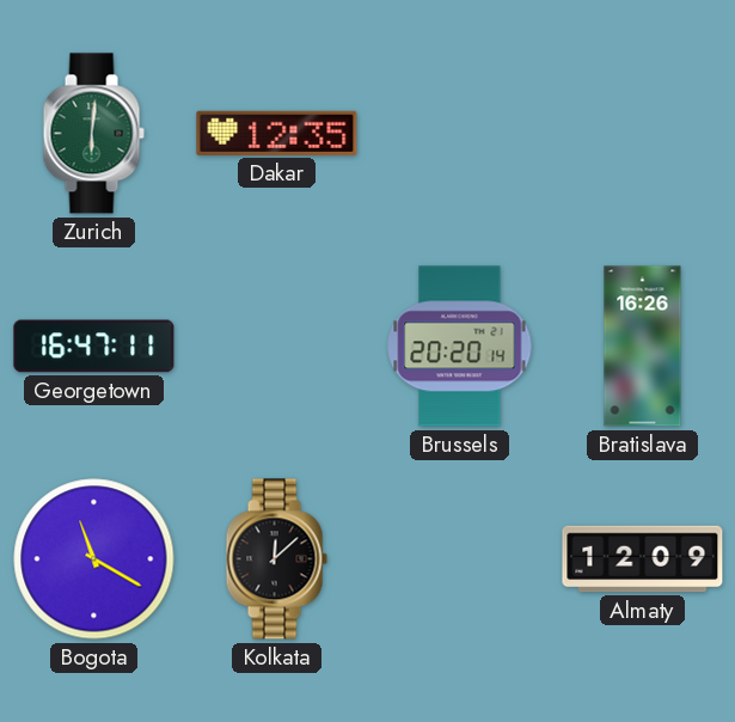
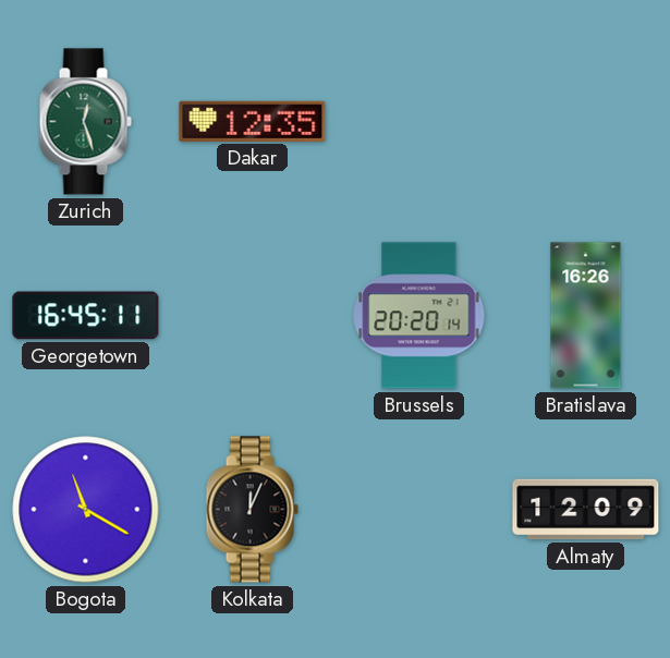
Zurich: 6:01 -> 12:27 (85, 122)
Georgetown: 16:47 -> 16:45 (86, 316)
Kolkata: 12:08 -> 12:04 (252, 510)
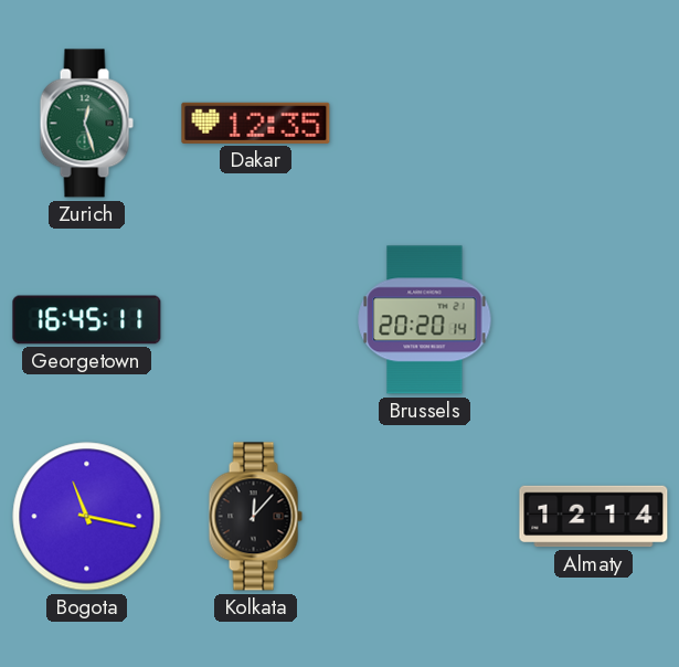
Bratislava: 16:26 -> none (586, 316)
Bogota: 11:20 -> 11:17 (87, 517)
Kolkata: 12:04 -> 12:07 (255, 517)
Almaty: 12:09 -> 12:14 (594, 517)
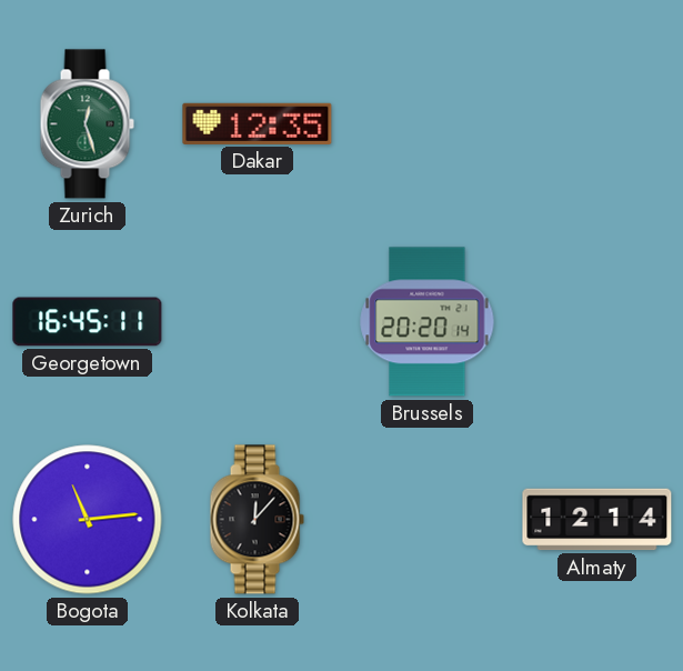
Bogota: 11:17 -> 11:14 (88, 520)
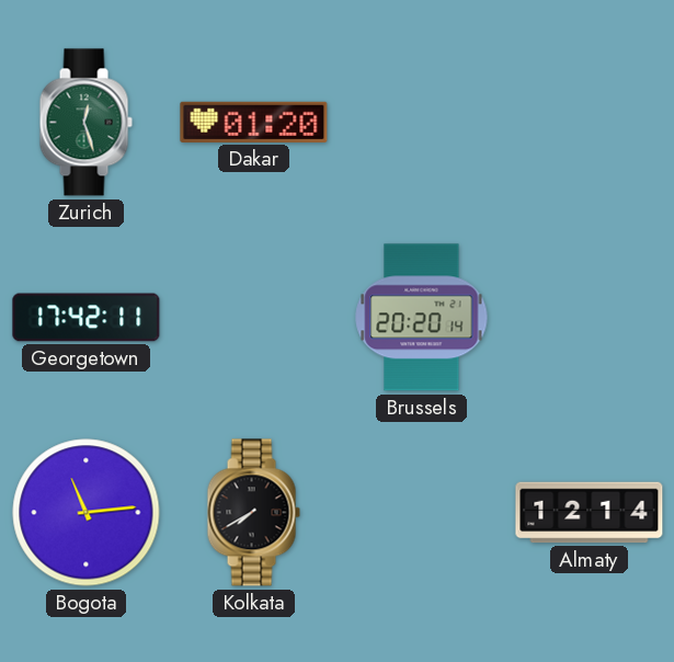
Dakar: 12:35 -> 01:20 (254, 122)
Georgetown: 16:45 -> 17:42 (87, 318)
Kolkata: 12:07 -> 7:40 (253, 513)
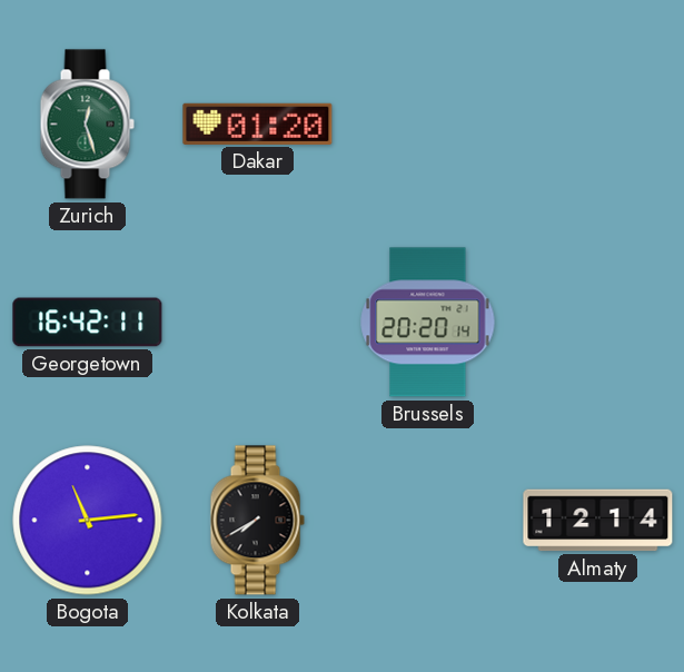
Georgetown: 17:42 -> 16:42 (88, 323)
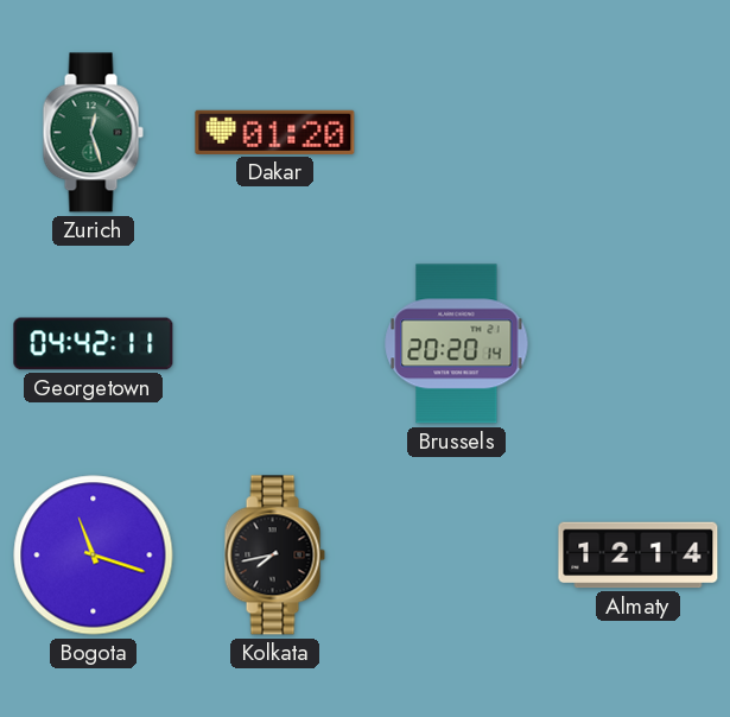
Georgetown: 16:42 -> 04:42 (94, 344)
Bogota: 11:14 -> 11:18 (94, 556)
Kolkata: 7:40 -> 7:43 (274, 556)
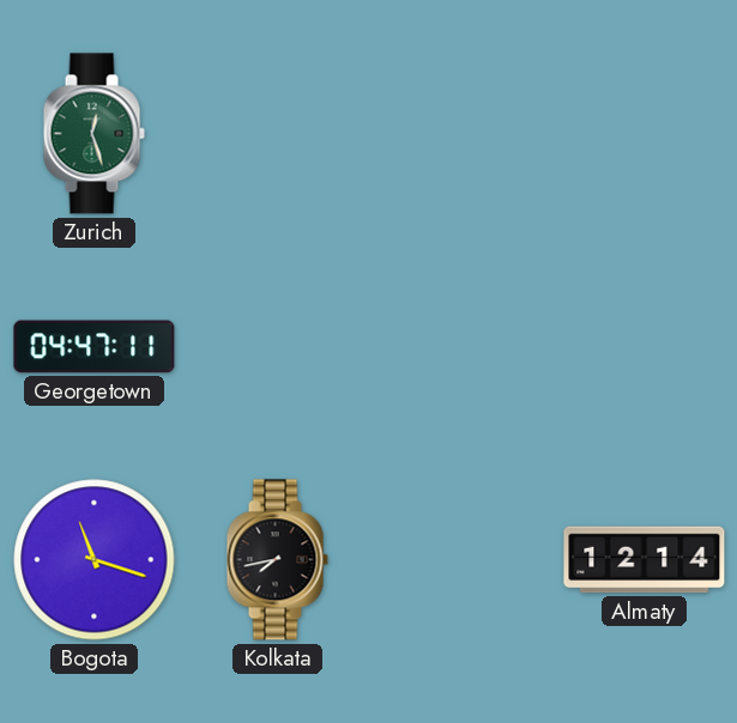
Dakar: 01:20 -> none (275, 132)
Georgetown: 04:42 -> 04:47 (95, 347)
Brussels: 20:20 -> none (457, 344)
